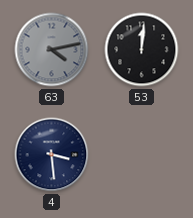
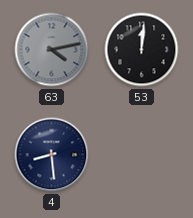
4: 3:29 -> 8:29 (52, 155)
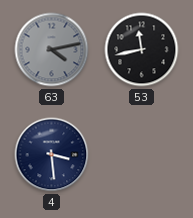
53: 12:01 -> 11:43 (142, 50)
4: 8:29 -> 3:29 (52, 155)
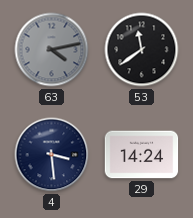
53: 11:43 -> 11:39 (142, 50)
29: none -> 14:24 (142, 155)
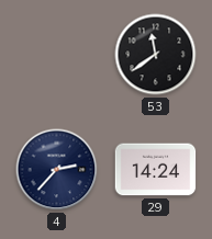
63: 4:13 -> none (52, 50)
4: 3:29 -> 2:37 (57, 170)
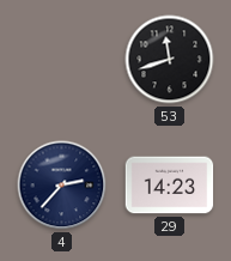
53: 11:39 -> 11:42 (170, 60)
29: 14:24 -> 14:23 (170, 186)
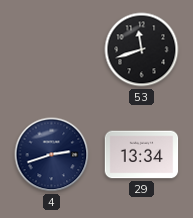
4: 2:37 -> 2:42 (52, 155)
29: 14:23 -> 13:34 (142, 155)
